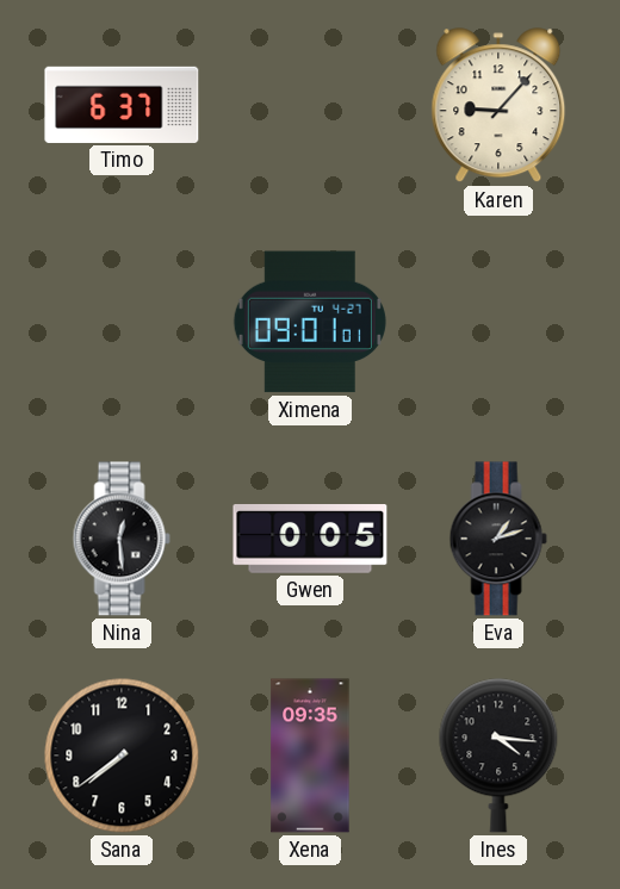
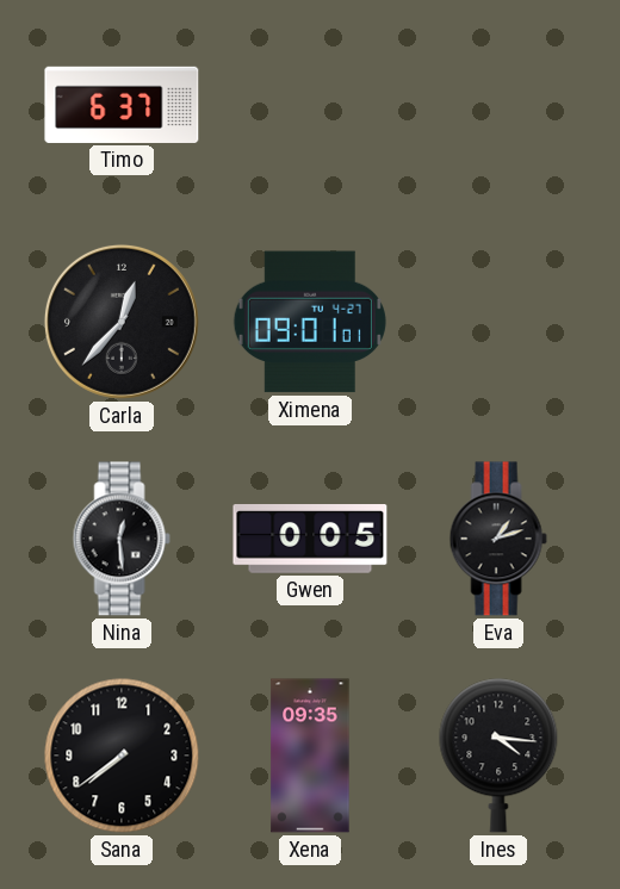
Karen: 9:07 -> none (498, 106)
Carla: none -> 12:37 (122, 322)
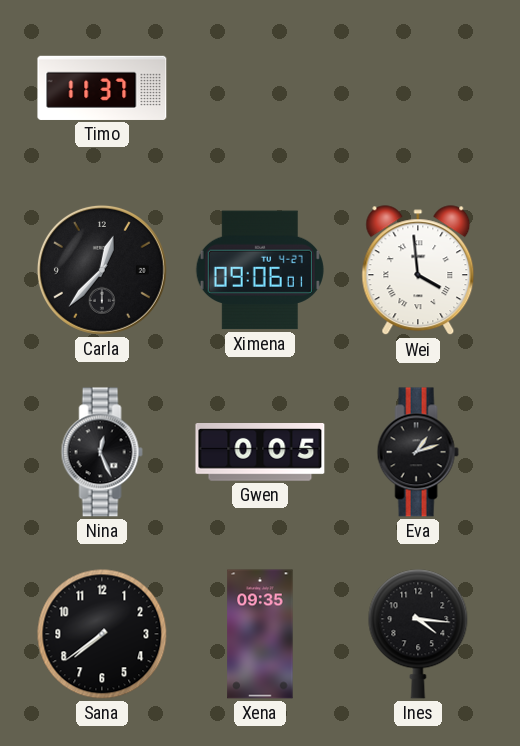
Timo: 6:37 -> 11:37 (102, 88)
Ximena: 09:01 -> 09:06 (260, 270)
Wei: none -> 3:59 (418, 271)
Nina: 12:29 -> 12:26 (102, 452)
